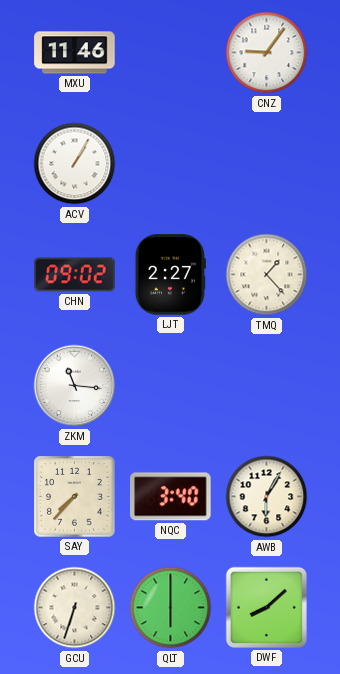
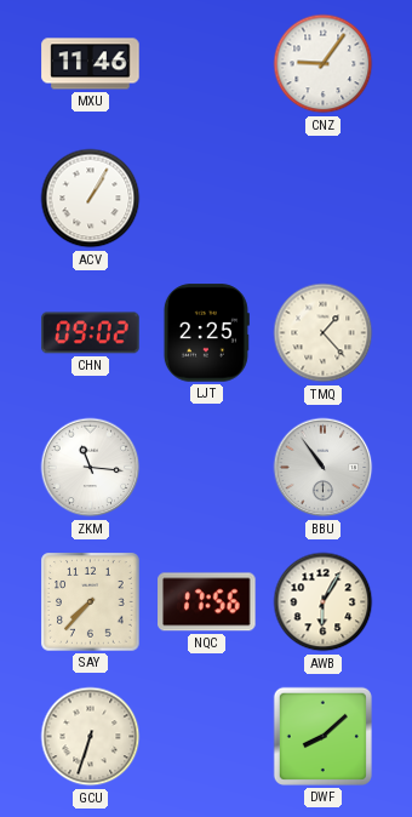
LJT: 2:27 -> 2:25 (206, 333)
BBU: none -> 10:54 (324, 468)
NQC: 3:40 -> 17:56 (207, 602)
QLT: 6:00 -> none (171, 608)
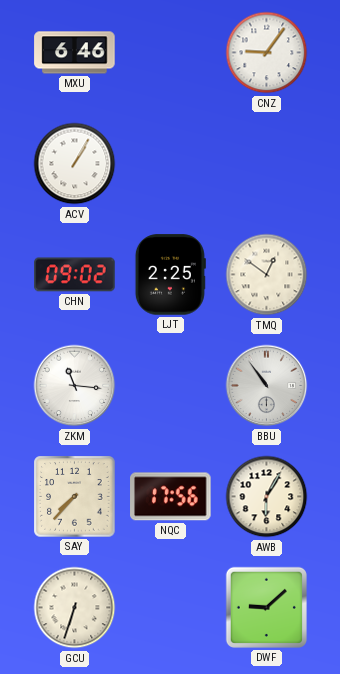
MXU: 11:46 -> 6:46 (75, 53)
TMQ: 1:23 -> 12:51 (267, 275)
DWF: 8:08 -> 9:08 (266, 607)
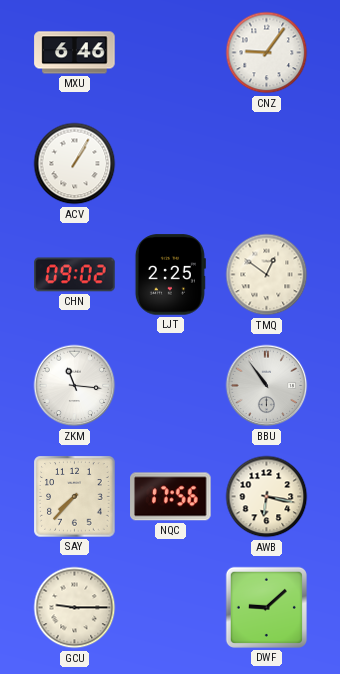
AWB: 6:05 -> 6:17 (267, 497)
GCU: 6:33 -> 9:15 (75, 608)
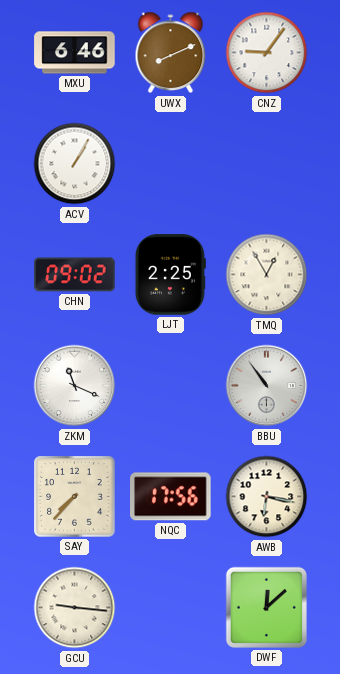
UWX: none -> 8:11 (171, 53)
TMQ: 12:51 -> 12:55 (267, 275)
ZKM: 11:16 -> 11:19 (75, 386)
GCU: 9:15 -> 9:16 (75, 608)
DWF: 9:08 -> 12:08 (266, 607)
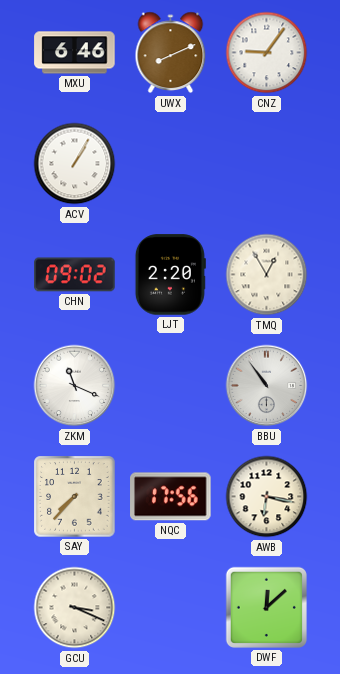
LJT: 2:25 -> 2:20 (170, 275)
GCU: 9:16 -> 3:19 (75, 608)
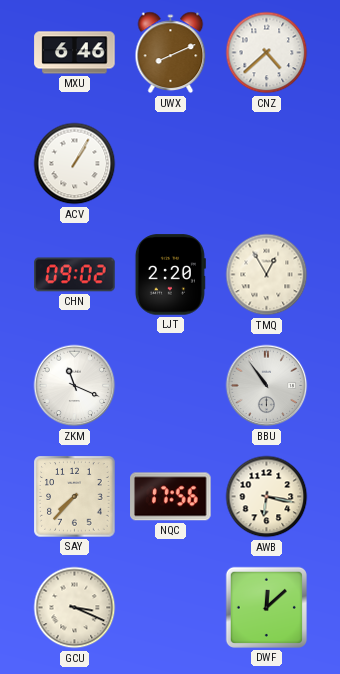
CNZ: 9:06 -> 4:38 (267, 53)
